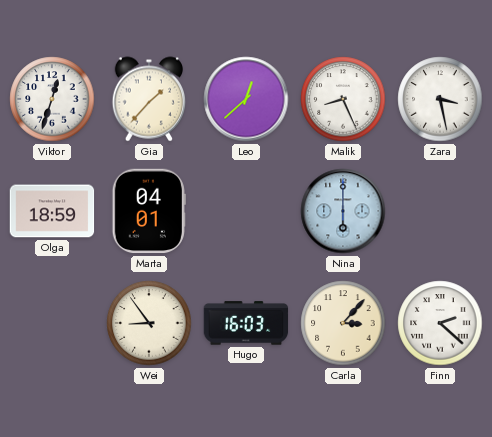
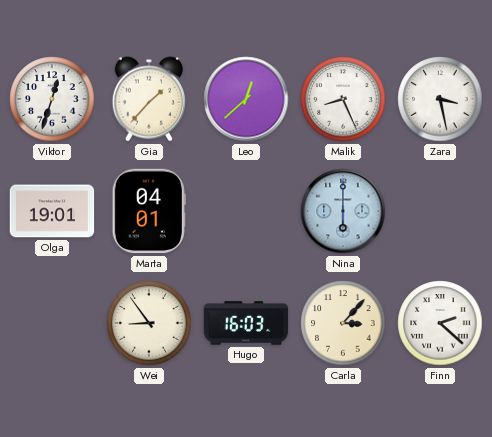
Olga: 18:59 -> 19:01 (52, 211)
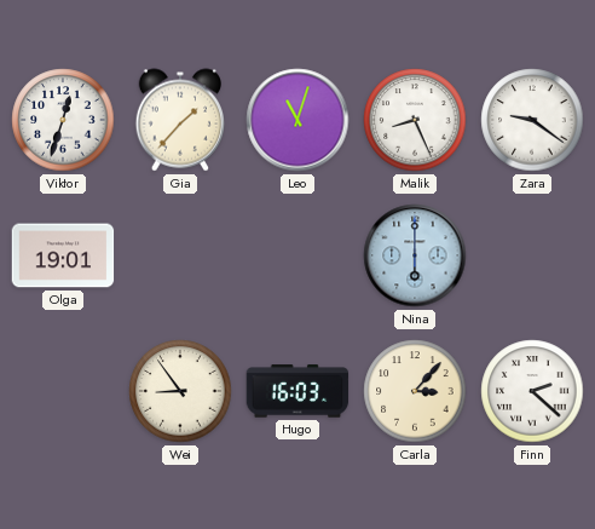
Leo: 12:38 -> 11:03 (297, 120)
Zara: 3:28 -> 9:21 (532, 120)
Marta: 04:01 -> none (149, 211)
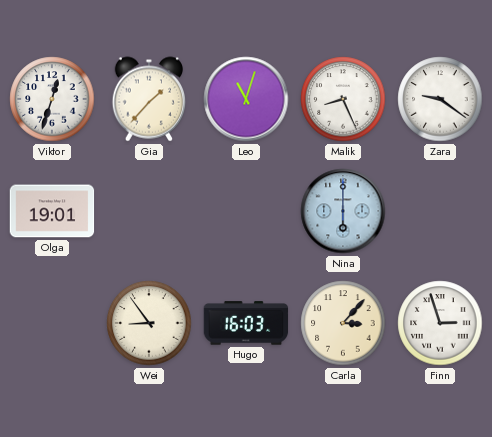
Finn: 2:22 -> 2:57 (440, 323)
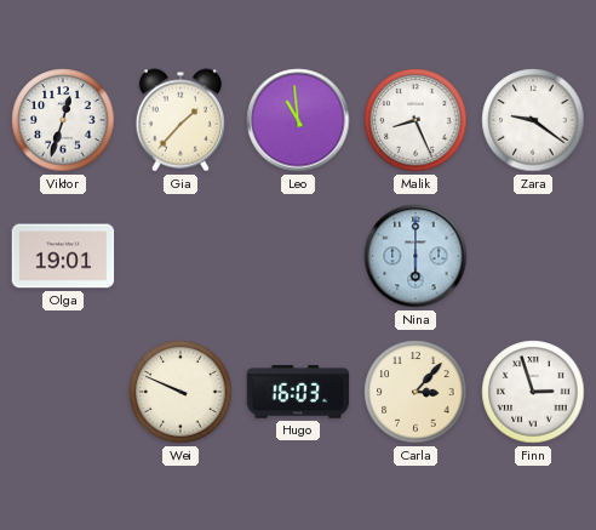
Leo: 11:03 -> 10:59 (298, 120)
Wei: 8:54 -> 9:49 (180, 392)
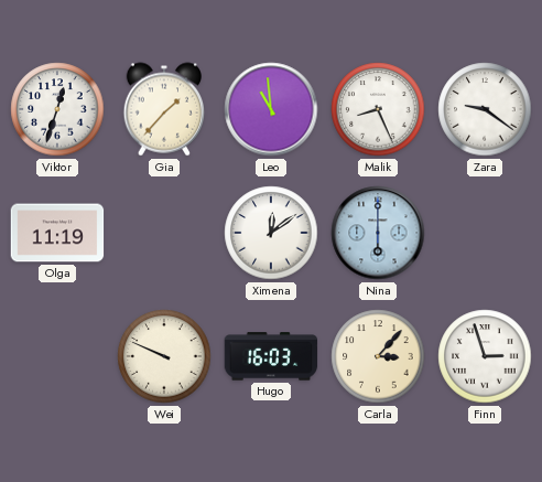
Olga: 19:01 -> 11:19 (57, 233)
Ximena: none -> 12:09 (271, 233)
